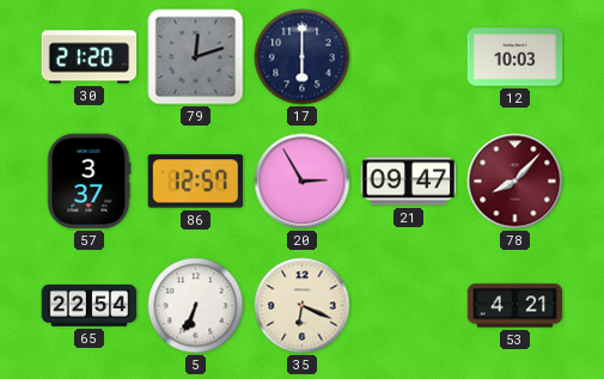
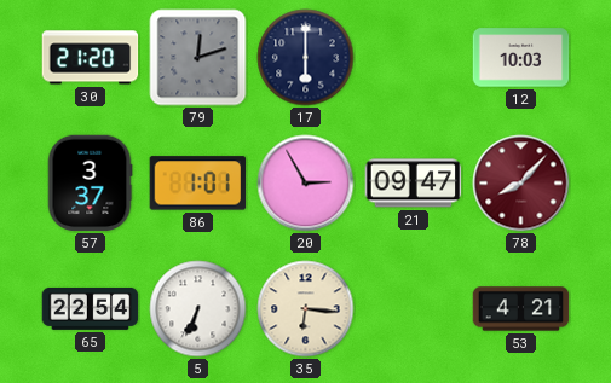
86: 12:57 -> 1:01 (198, 184)
35: 6:19 -> 6:16 (306, 309)
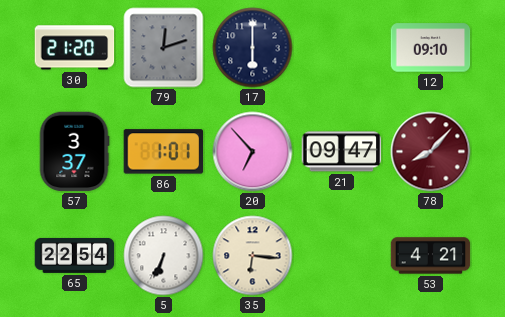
12: 10:03 -> 09:10 (431, 48)
20: 2:55 -> 6:53 (253, 152)
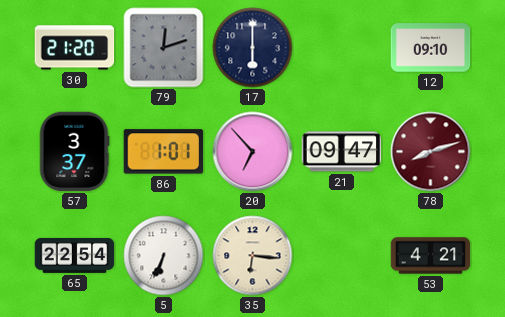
78: 8:07 -> 8:12 (431, 152)
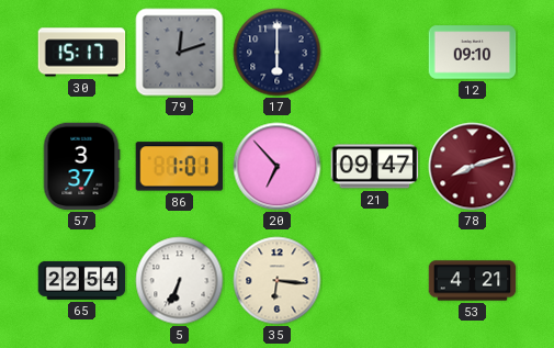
30: 21:20 -> 15:17 (82, 53)
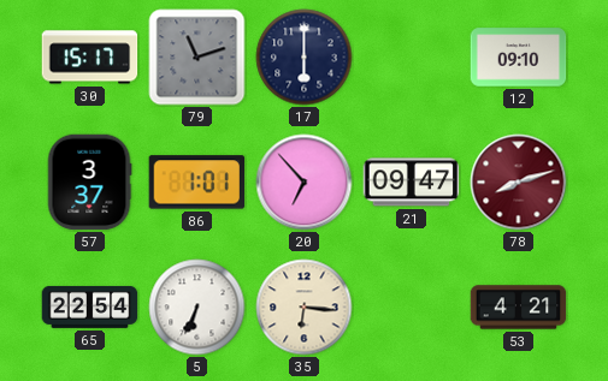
79: 12:12 -> 11:12 (197, 58)
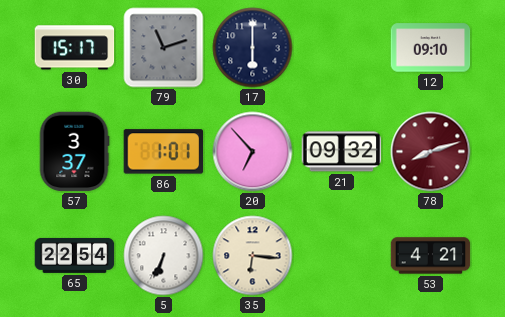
21: 09:47 -> 09:32 (342, 152)
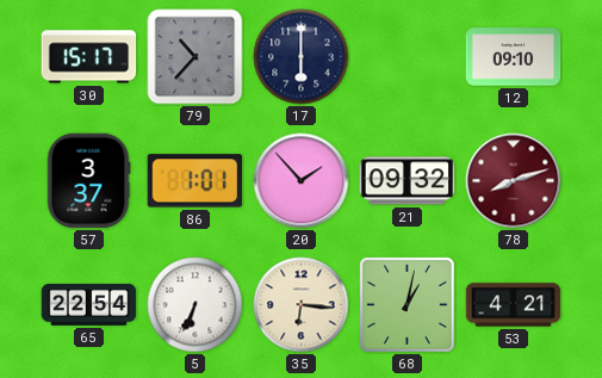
79: 11:12 -> 10:37 (196, 57)
20: 6:53 -> 1:53 (302, 181)
68: none -> 1:02 (408, 305)
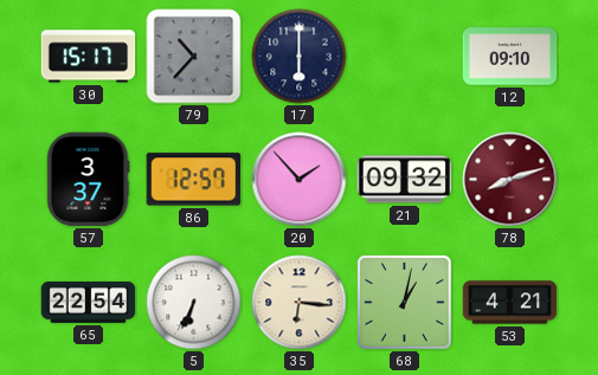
86: 1:01 -> 12:57 (194, 180)
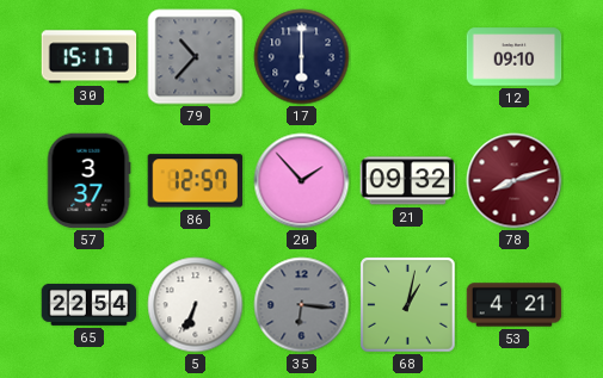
35 dial: cream -> grey (302, 305)
